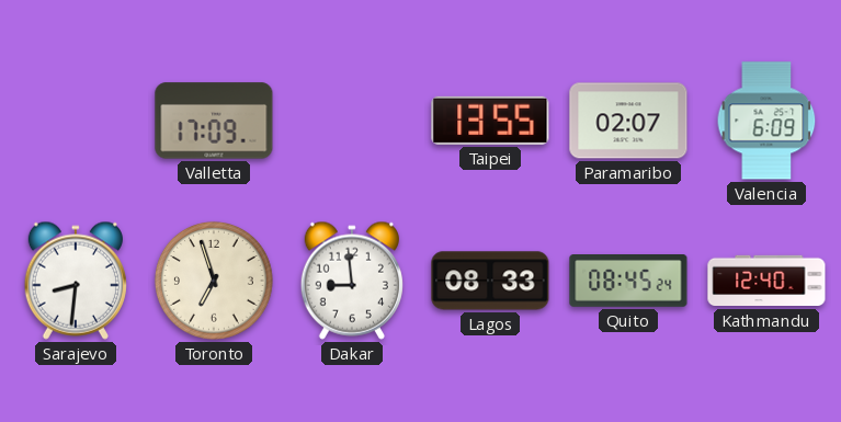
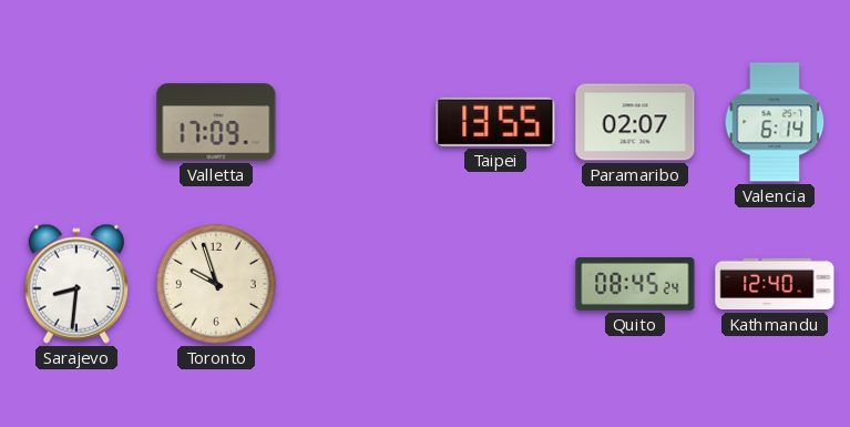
Valencia: 6:09 -> 6:14 (775, 122)
Toronto: 6:57 -> 9:57 (216, 284)
Dakar: 8:59 -> none (352, 281)
Lagos: 08:33 -> none (490, 281)
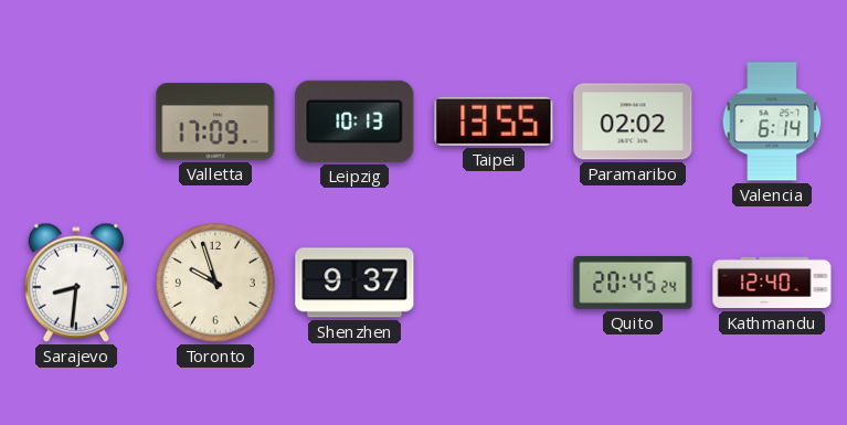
Leipzig: none -> 10:13 (354, 121)
Paramaribo: 02:07 -> 02:02 (633, 121)
Shenzhen: none -> 9:37 (354, 283)
Quito: 08:45 -> 20:45 (633, 284)
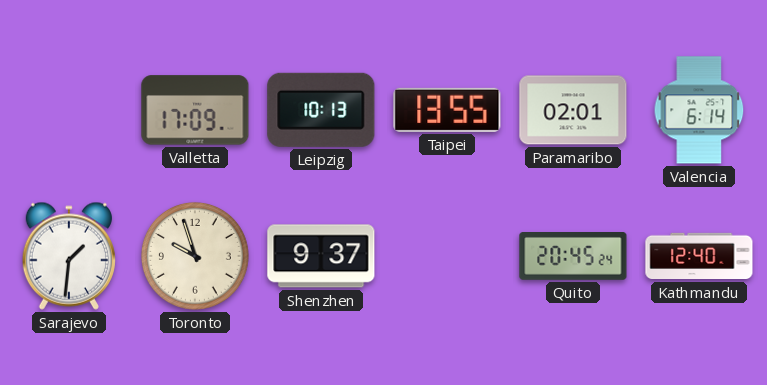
Paramaribo: 02:02 -> 02:01 (573, 110)
Sarajevo: 8:31 -> 1:31 (69, 256)
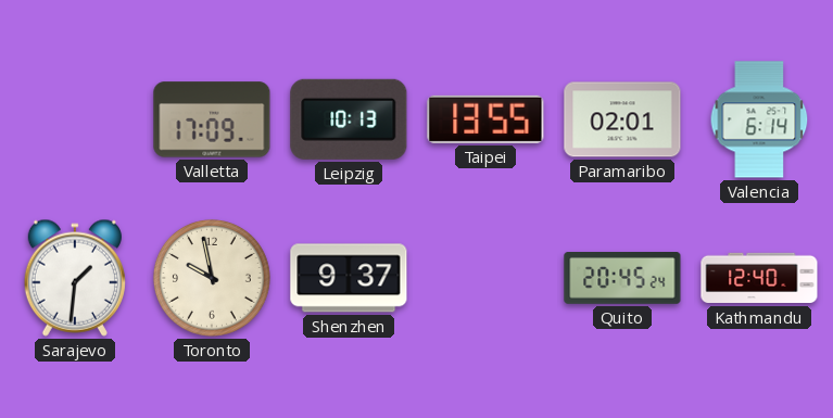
Toronto: 9:57 -> 9:58 (212, 278)
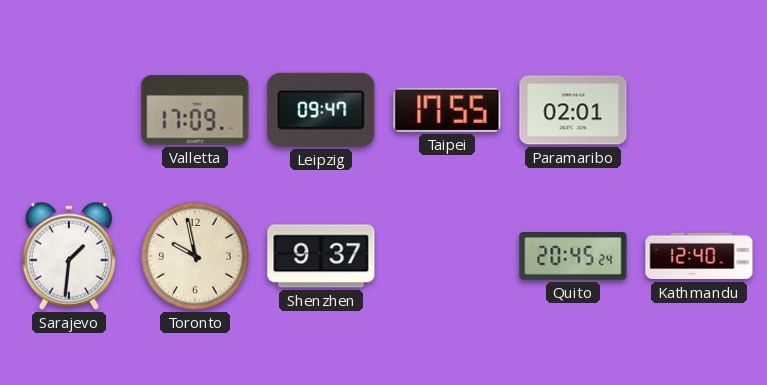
Leipzig: 10:13 -> 09:47 (321, 110)
Taipei: 13:55 -> 17:55 (447, 110)
Valencia: 6:14 -> none (759, 119)
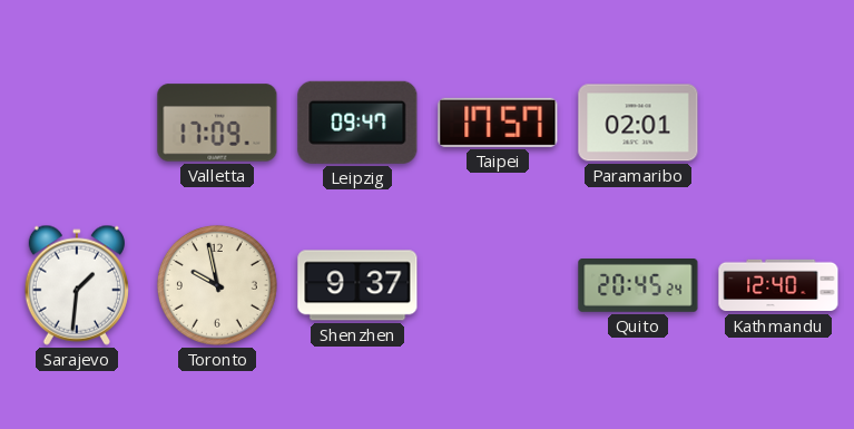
Taipei: 17:55 -> 17:57 (498, 123)
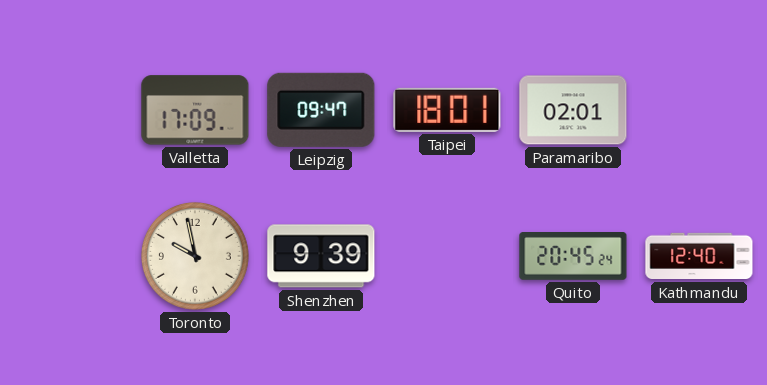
Taipei: 17:57 -> 18:01 (447, 110)
Sarajevo: 1:31 -> none (77, 285)
Shenzhen: 9:37 -> 9:39 (321, 256)
